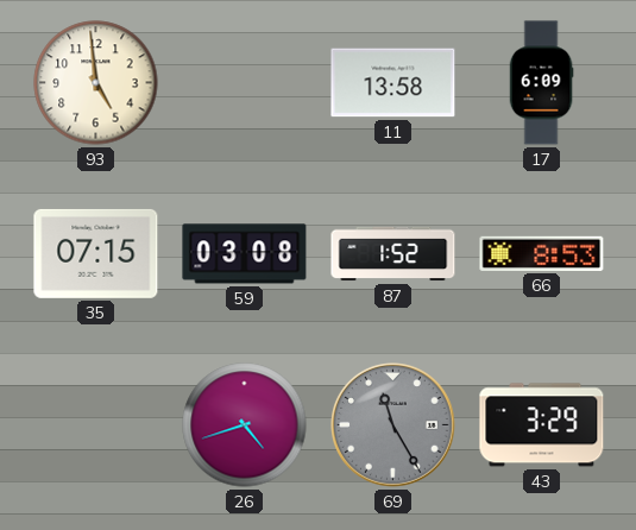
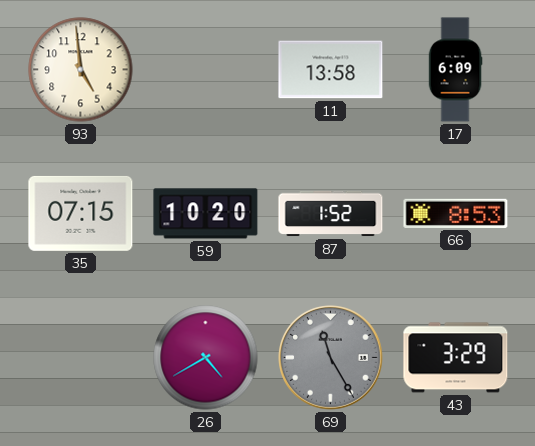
59: 03:08 -> 10:20 (206, 214)
26: 4:42 -> 4:40 (206, 358)
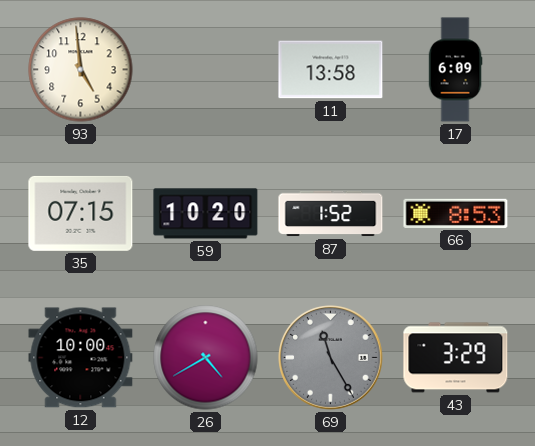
12: none -> 10:00 (81, 358)
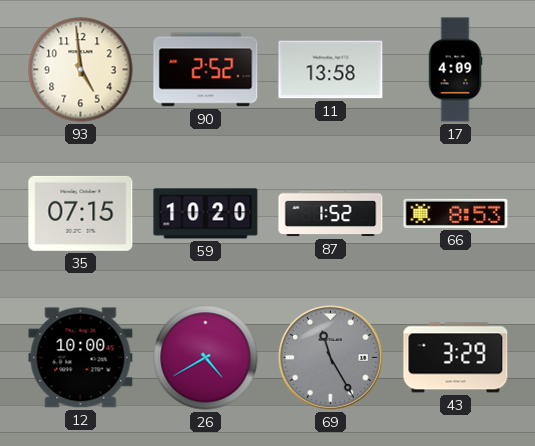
90: none -> 2:52 (206, 70)
17: 6:09 -> 4:09 (455, 70)
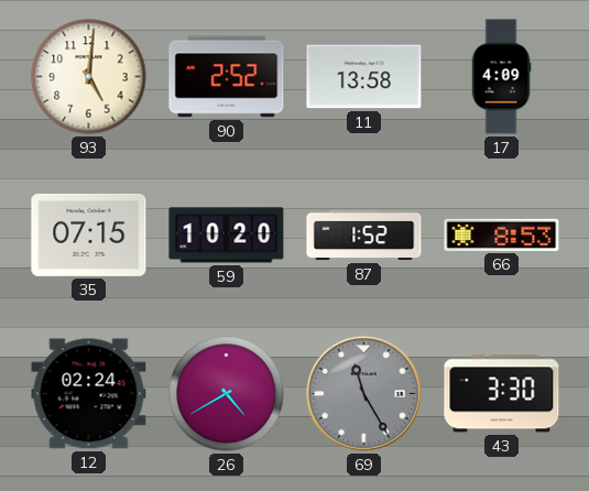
93: 4:59 -> 5:01 (89, 77)
12: 10:00 -> 02:24 (89, 394)
43: 3:29 -> 3:30 (502, 394)
